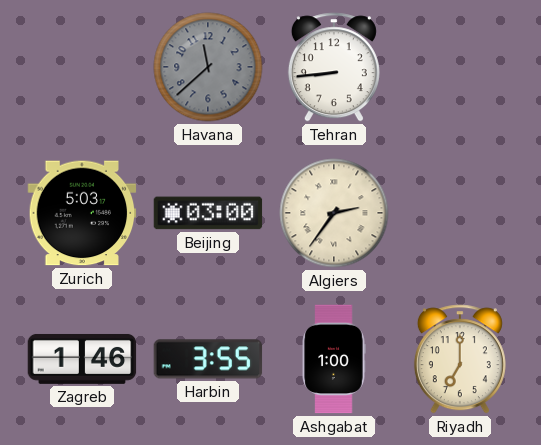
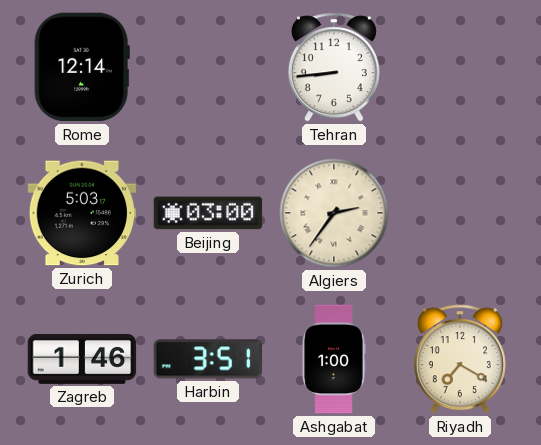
Rome: none -> 12:14 (82, 67)
Havana: 11:38 -> none (208, 67)
Harbin: 3:55 -> 3:51 (208, 359)
Riyadh: 7:00 -> 7:20 (460, 359)
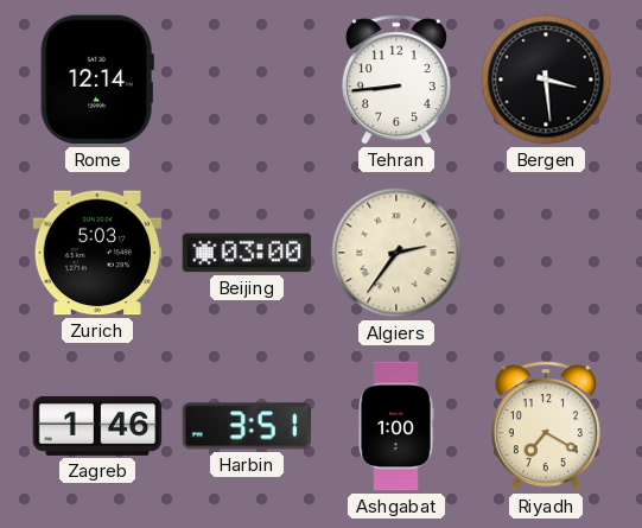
Bergen: none -> 3:29 (546, 79)
